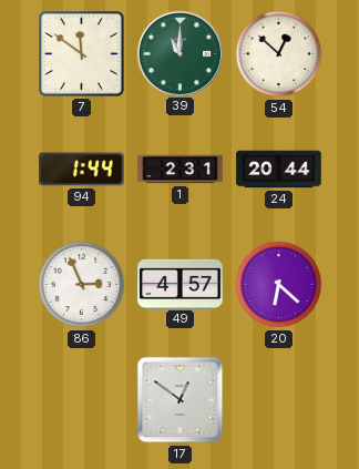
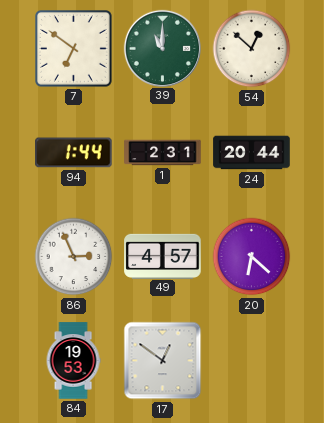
7: 11:51 -> 6:51 (74, 49)
84: none -> 19:53 (73, 361)
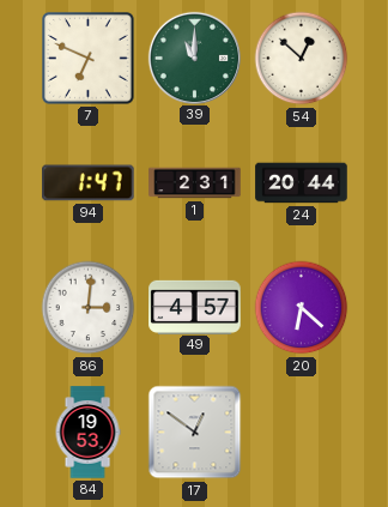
7: 6:51 -> 6:49 (89, 59)
94: 1:44 -> 1:47 (89, 183)
86: 2:56 -> 3:01 (89, 308)
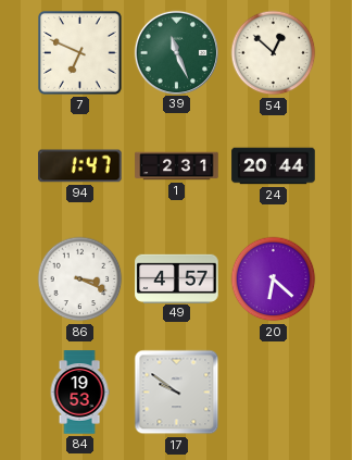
39: 11:00 -> 11:26 (176, 52)
86: 3:01 -> 3:19 (80, 279)
17: 12:51 -> 9:51 (177, 393)
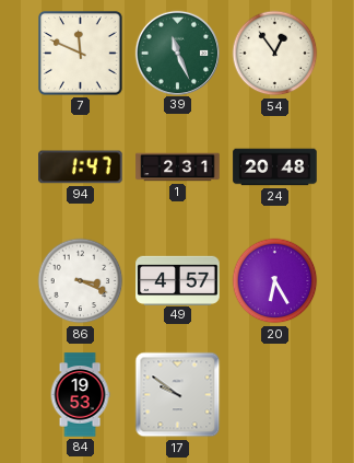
7: 6:49 -> 11:49 (81, 54)
54: 12:52 -> 12:54 (275, 54)
24: 20:44 -> 20:48 (275, 167)
20: 6:22 -> 6:25 (275, 281)
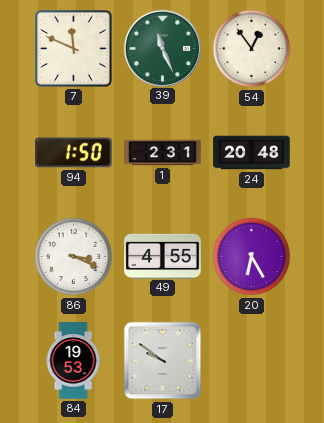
94: 1:47 -> 1:50 (74, 153)
49: 4:57 -> 4:55 (163, 256)
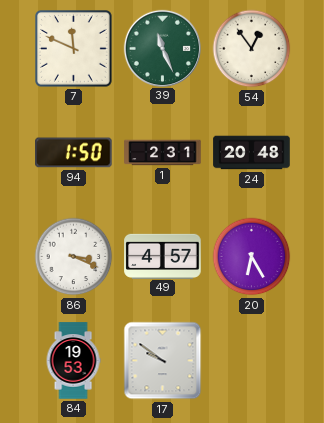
49: 4:55 -> 4:57 (163, 256)
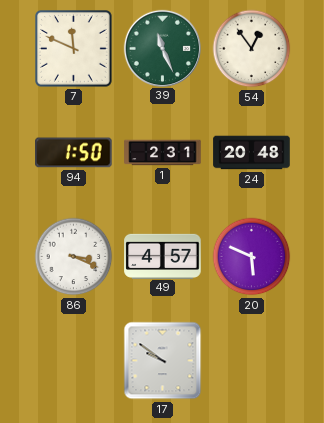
20: 6:25 -> 5:49 (252, 257)
84: 19:53 -> none (73, 361)
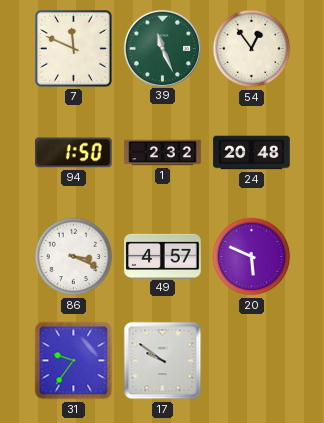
1: 2:31 -> 2:32 (163, 153)
31: none -> 9:36 (74, 361)
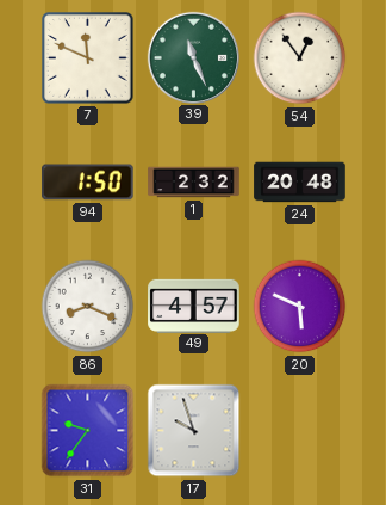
86: 3:19 -> 8:19 (88, 307)
17: 9:51 -> 9:57 (194, 431)
